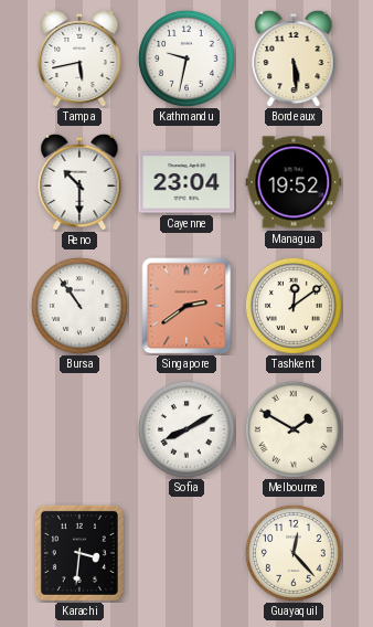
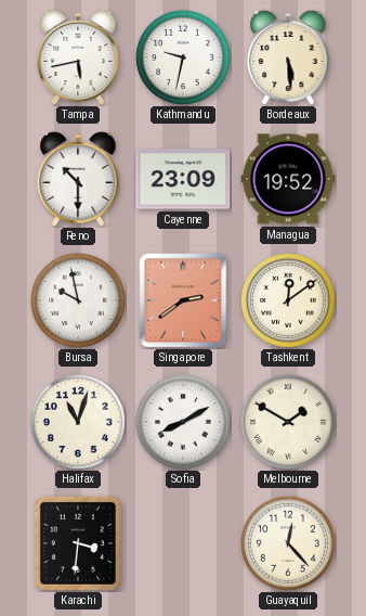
Cayenne: 23:04 -> 23:09 (183, 179)
Bursa: 10:54 -> 9:58 (78, 300)
Halifax: none -> 11:03 (78, 422)
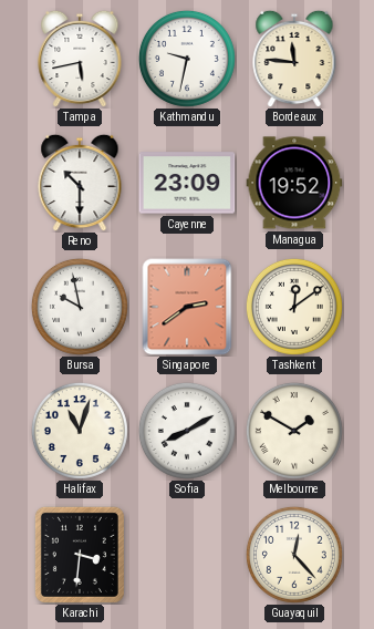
Bordeaux: 5:29 -> 11:46 (294, 59)
